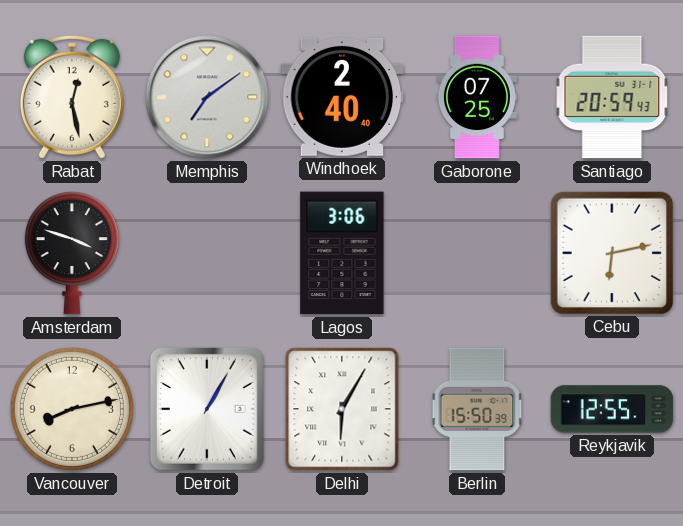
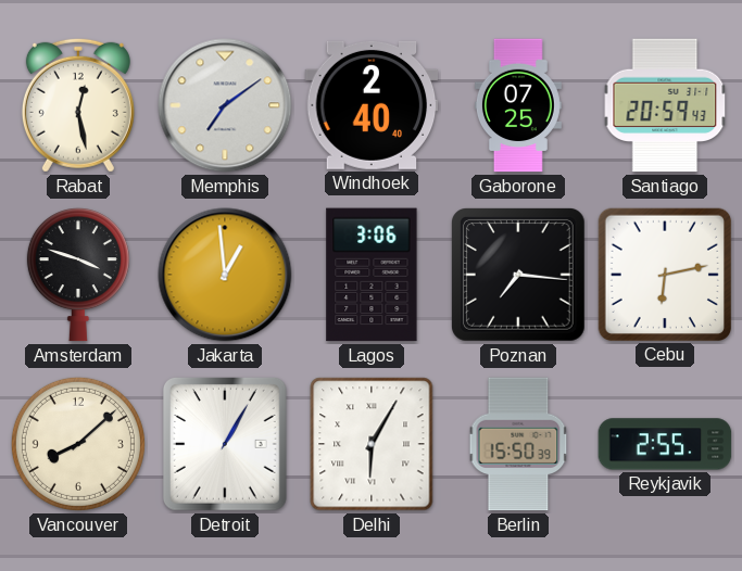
Jakarta: none -> 12:59 (225, 275)
Poznan: none -> 7:16 (519, 276)
Vancouver: 8:13 -> 8:08 (78, 444)
Reykjavik: 12:55 -> 2:55 (665, 444)
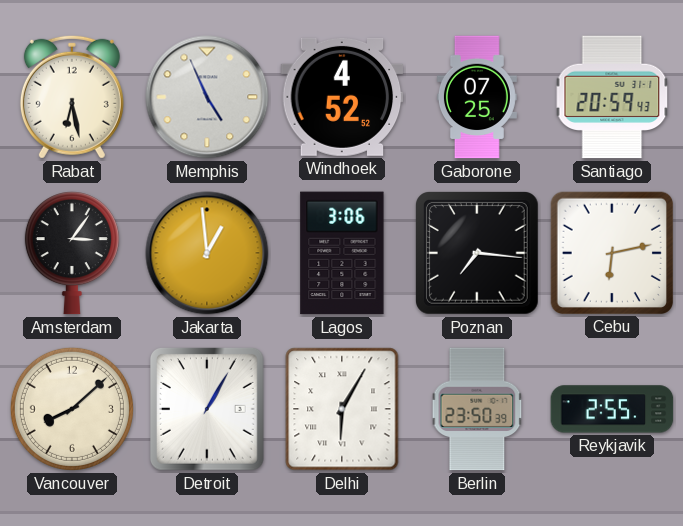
Rabat: 12:28 -> 6:28 (72, 97)
Memphis: 7:09 -> 4:56 (207, 97)
Windhoek: 2:40 -> 4:52 (342, 97)
Amsterdam: 3:48 -> 3:06 (72, 253)
Berlin: 15:50 -> 23:50 (477, 409)
